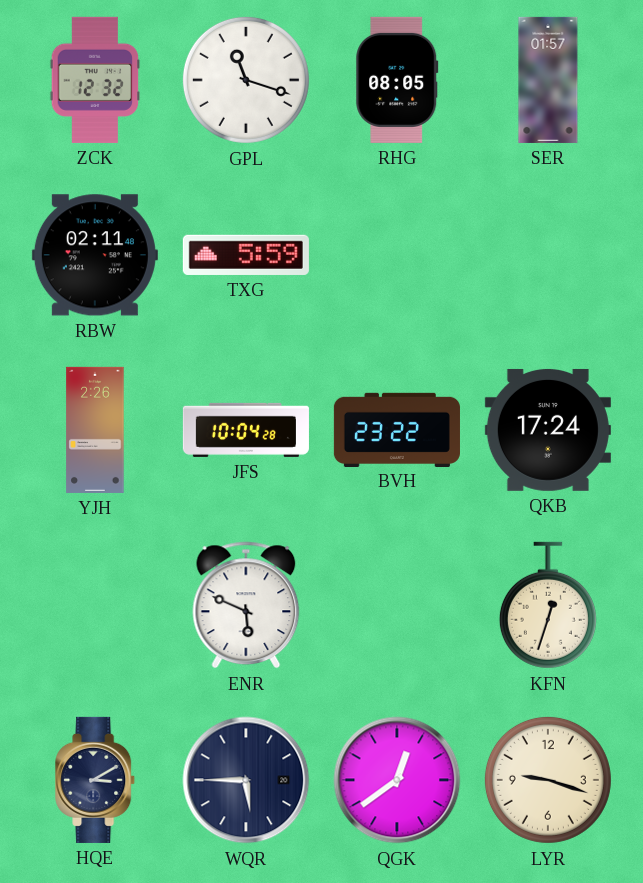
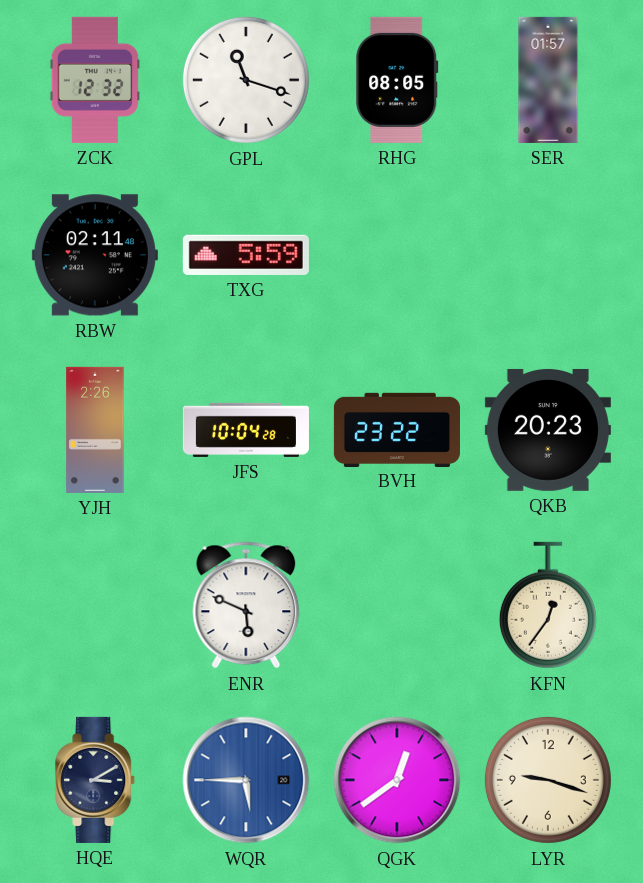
QKB: 17:24 -> 20:23 (548, 430)
KFN: 12:33 -> 12:36 (548, 605)
WQR dial: navy -> blue (246, 780)
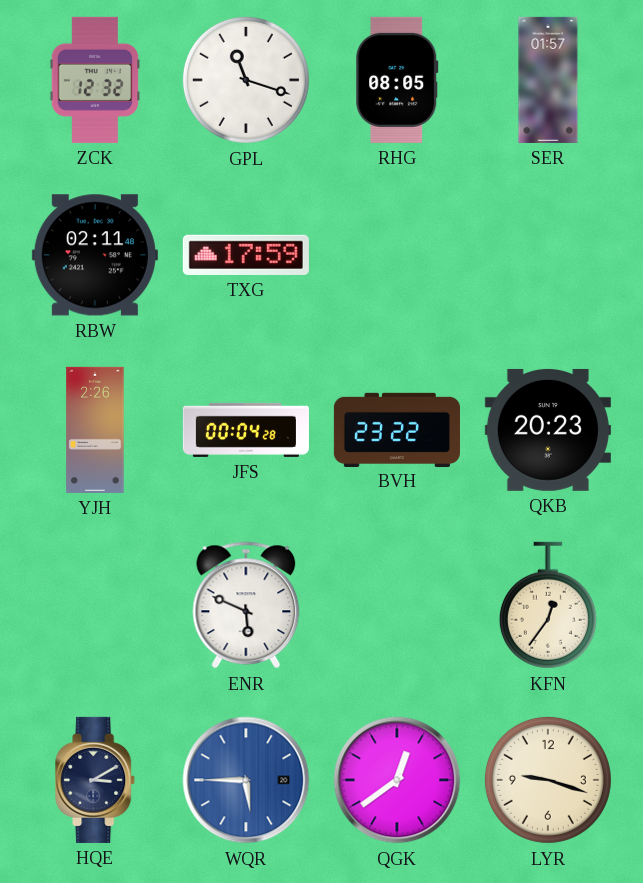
TXG: 5:59 -> 17:59 (246, 255)
JFS: 10:04 -> 00:04 (246, 430)
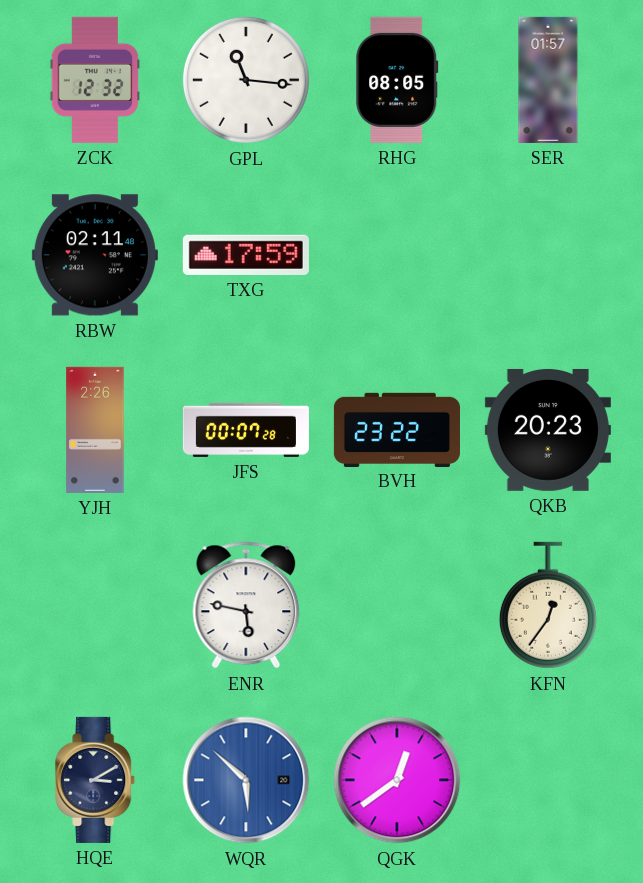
GPL: 11:18 -> 11:16 (246, 80)
JFS: 00:04 -> 00:07 (246, 430)
ENR: 5:49 -> 5:47 (246, 605)
WQR: 5:45 -> 5:52 (246, 780)
LYR: 9:18 -> none (548, 780)
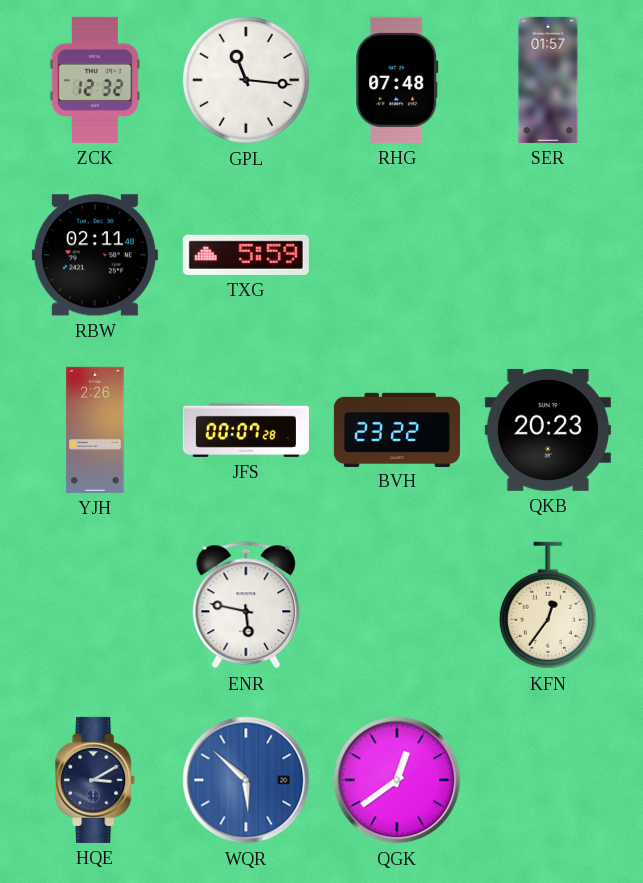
RHG: 08:05 -> 07:48 (397, 80)
TXG: 17:59 -> 5:59 (246, 255)
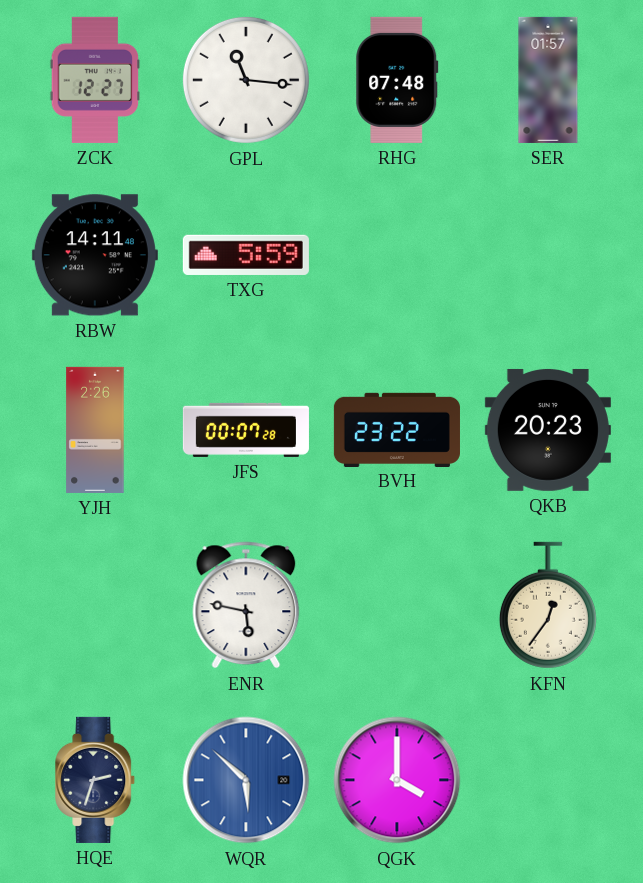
ZCK: 12:32 -> 12:27 (95, 80)
RBW: 02:11 -> 14:11 (95, 255)
HQE: 3:10 -> 2:33 (96, 780)
QGK: 12:39 -> 4:00 (397, 780)
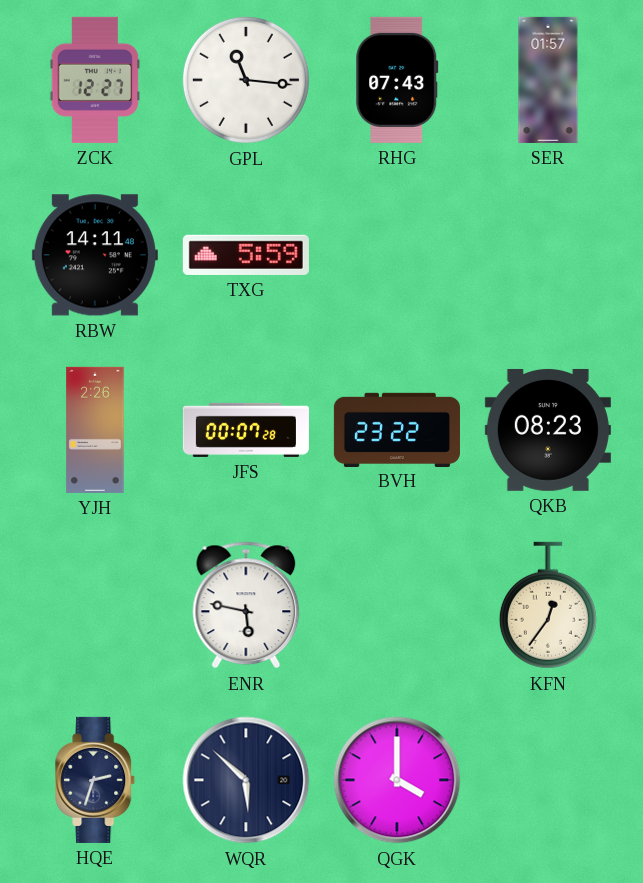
RHG: 07:48 -> 07:43 (397, 80)
QKB: 20:23 -> 08:23 (548, 430)
WQR dial: blue -> navy (246, 780)
